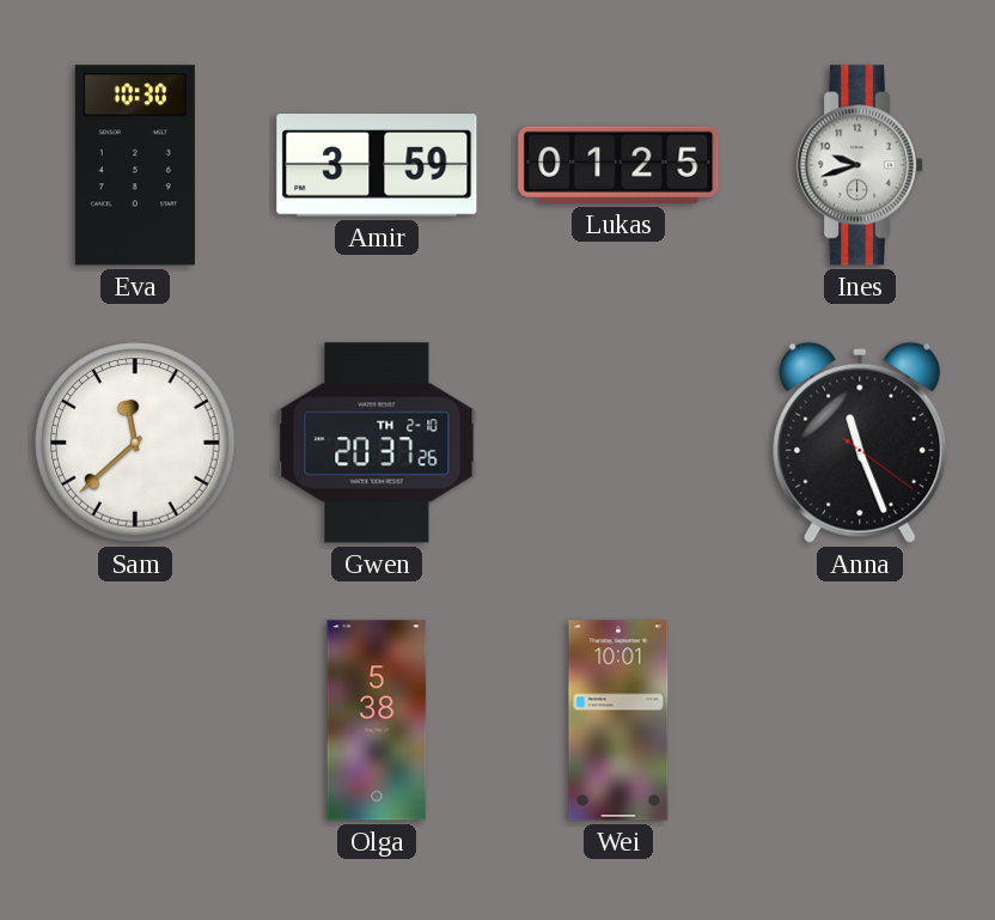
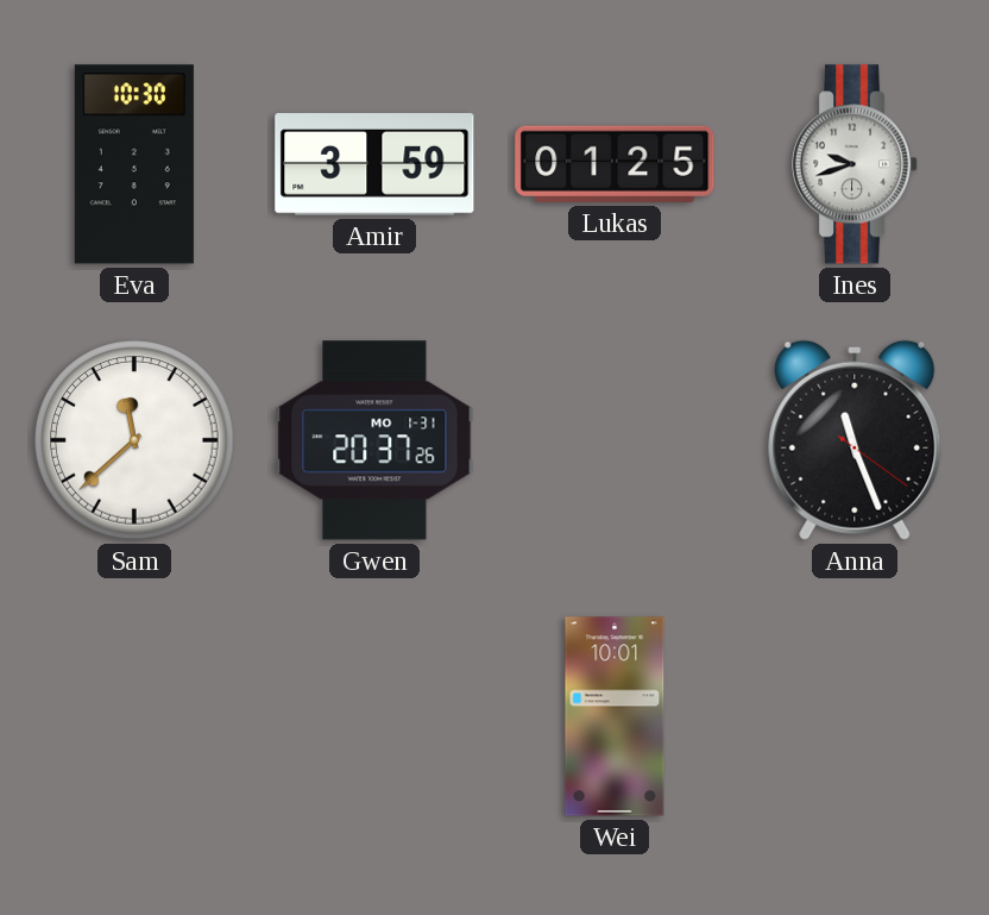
Gwen date: TH 2-10 -> MO 1-31 (374, 440)
Olga: 5:38 -> none (377, 720)
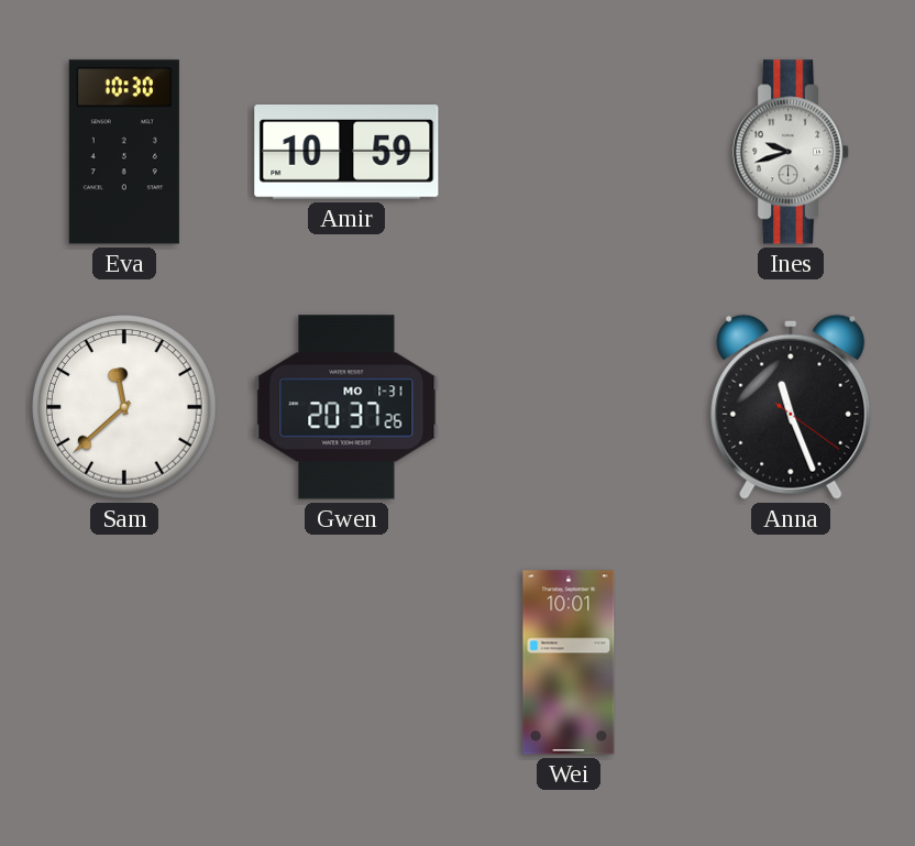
Amir: 3:59 -> 10:59 (346, 153)
Lukas: 01:25 -> none (615, 164)
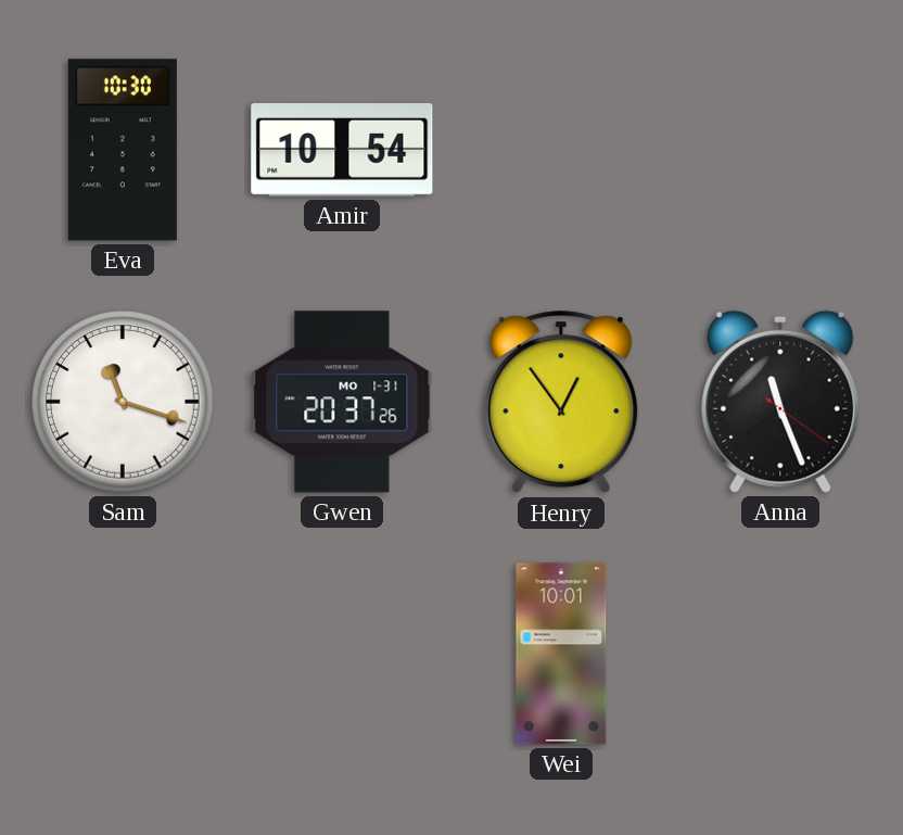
Amir: 10:59 -> 10:54 (342, 151)
Ines: 9:42 -> none (792, 152)
Sam: 11:38 -> 11:18 (123, 402)
Henry: none -> 12:54 (561, 403)
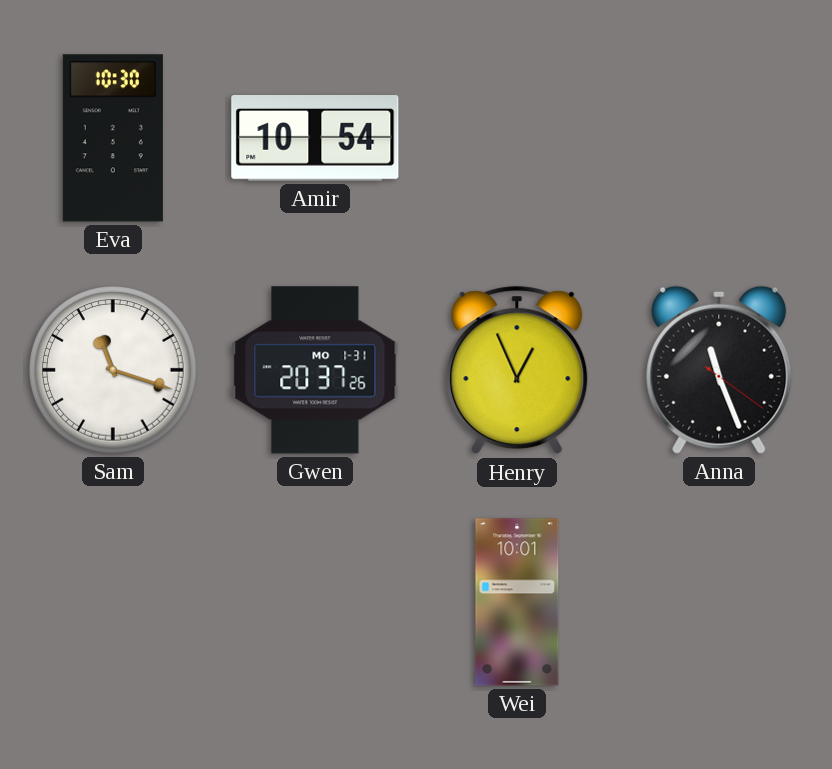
Henry: 12:54 -> 12:56 (517, 371)
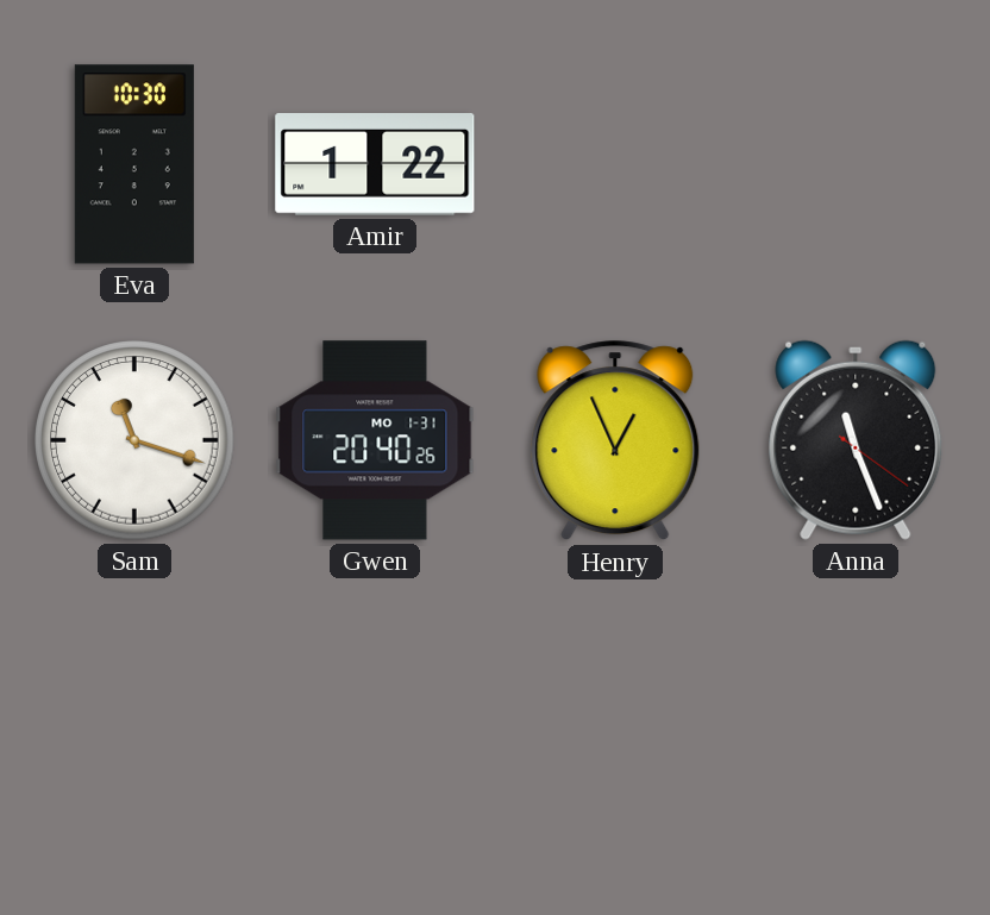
Amir: 10:54 -> 1:22 (375, 165)
Gwen: 20:37 -> 20:40 (375, 440)
Wei: 10:01 -> none (517, 602)
